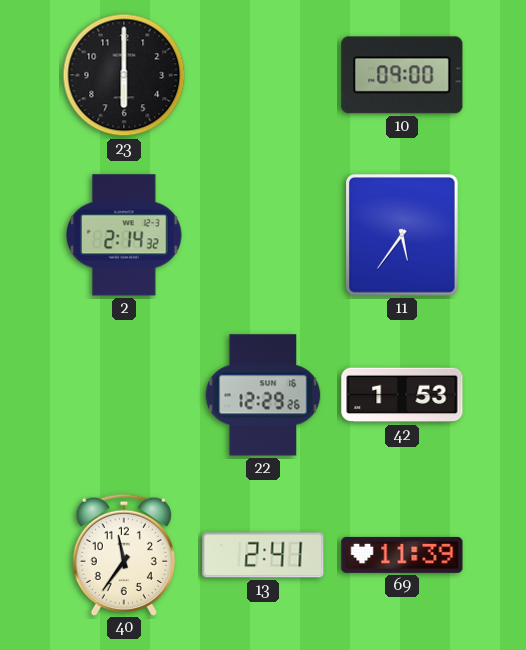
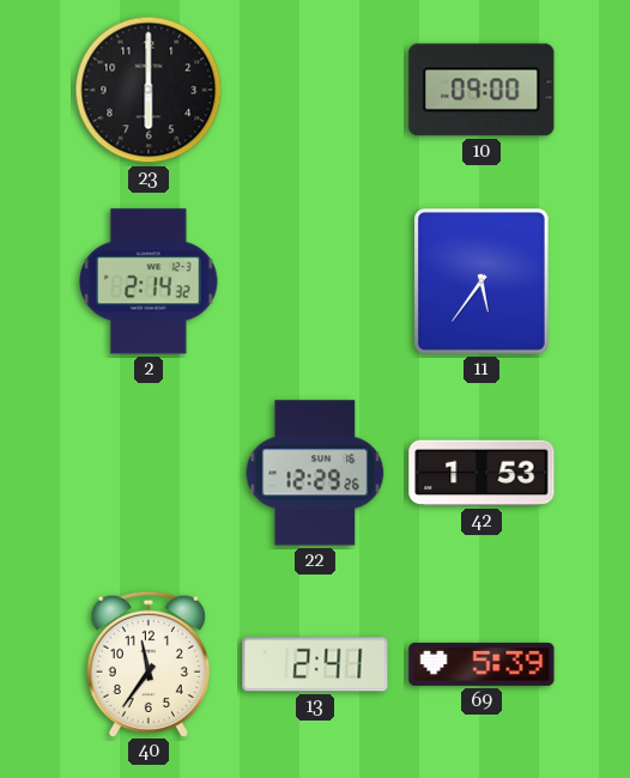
69: 11:39 -> 5:39 (481, 664)
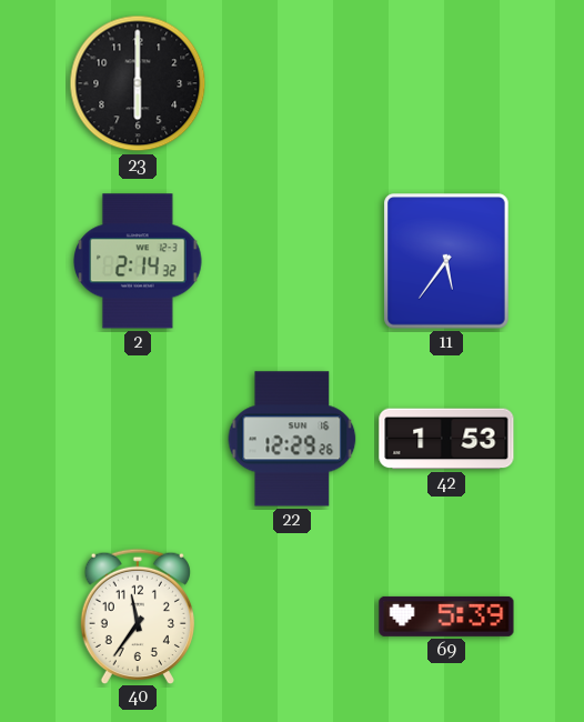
10: 09:00 -> none (481, 90)
13: 2:41 -> none (315, 664)
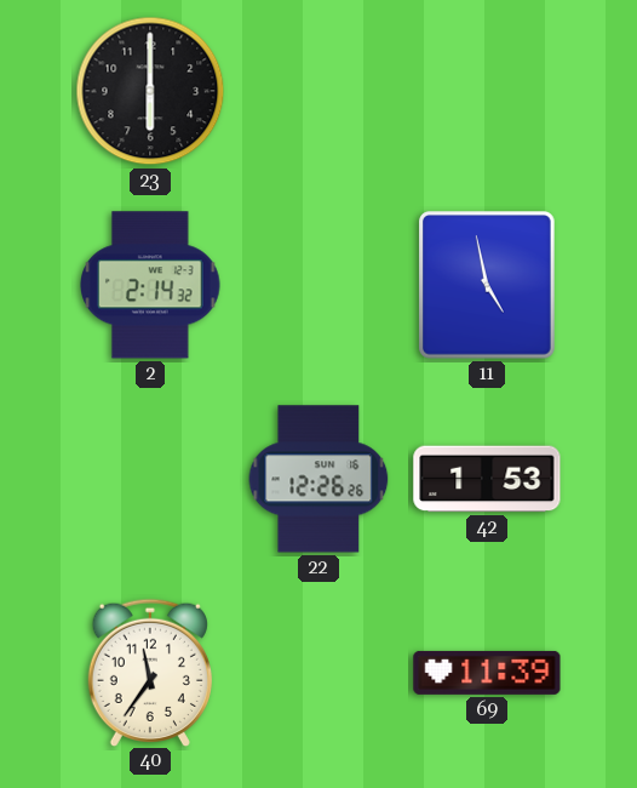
11: 5:36 -> 4:58 (488, 286)
22: 12:29 -> 12:26 (318, 479)
69: 5:39 -> 11:39 (487, 673)
